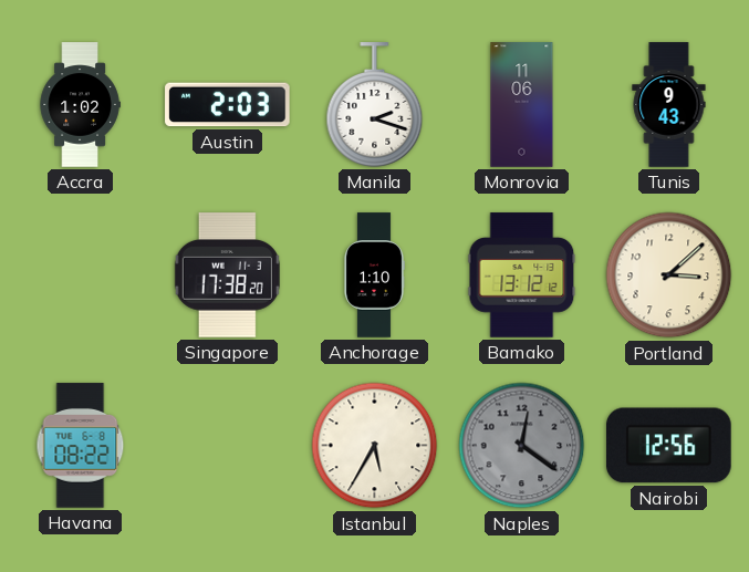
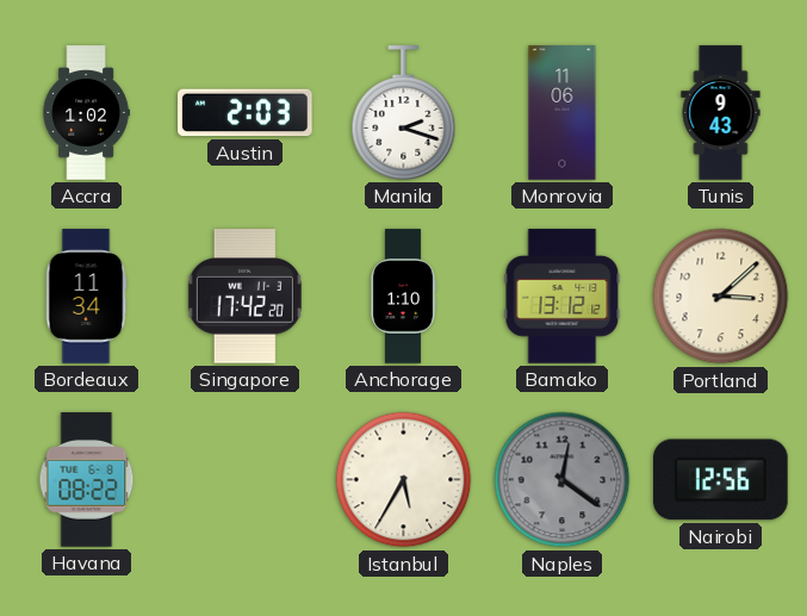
Bordeaux: none -> 11:34 (86, 297)
Singapore: 17:38 -> 17:42 (244, 297)
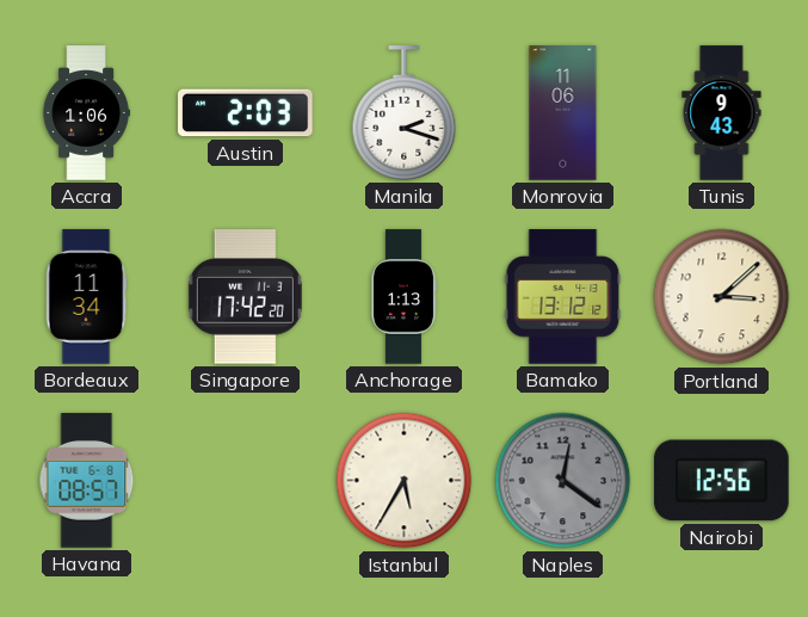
Accra: 1:02 -> 1:06 (86, 113)
Anchorage: 1:10 -> 1:13 (403, 297)
Havana: 08:22 -> 08:57 (87, 481)
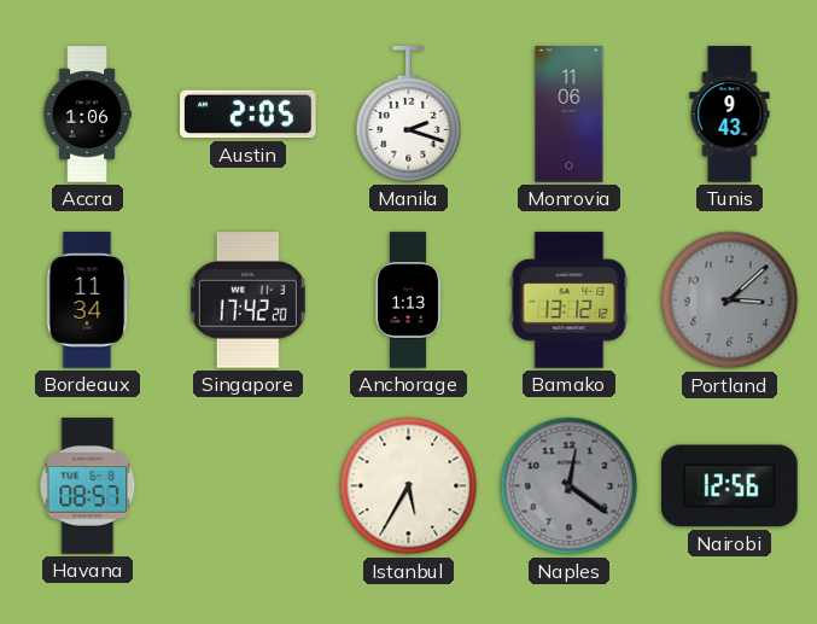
Austin: 2:03 -> 2:05 (249, 115)
Portland dial: cream -> grey (730, 301)
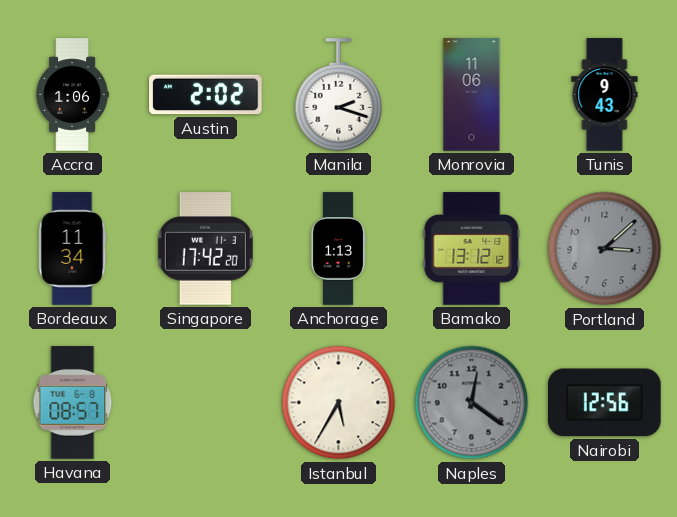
Austin: 2:05 -> 2:02 (206, 95)
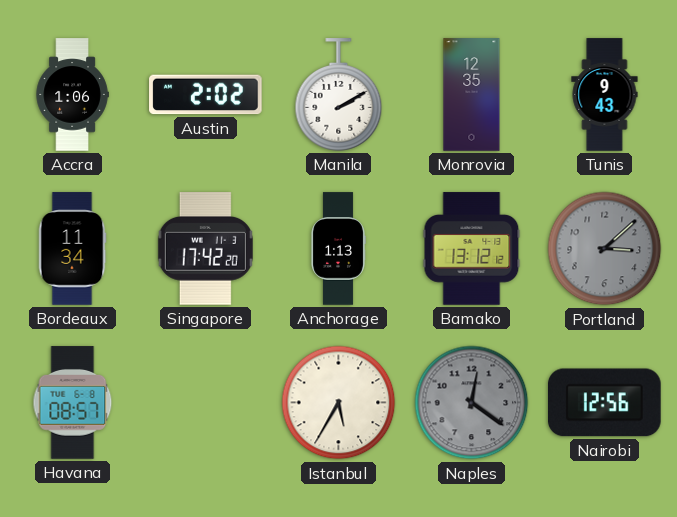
Manila: 2:18 -> 2:10 (339, 95)
Monrovia: 11:06 -> 12:35 (472, 95)
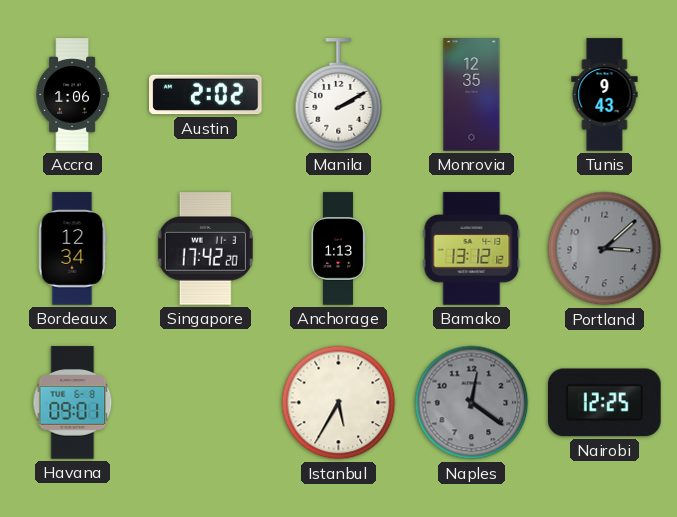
Bordeaux: 11:34 -> 12:34 (72, 249)
Havana: 08:57 -> 09:01 (73, 403)
Nairobi: 12:56 -> 12:25 (605, 403)
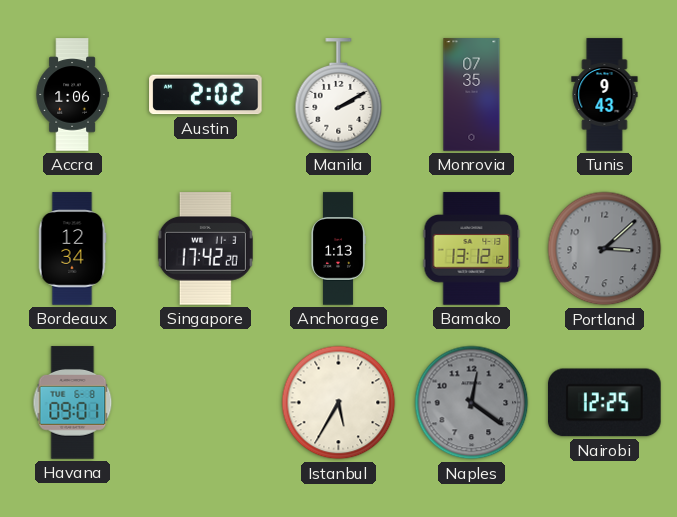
Monrovia: 12:35 -> 07:35 (472, 95)
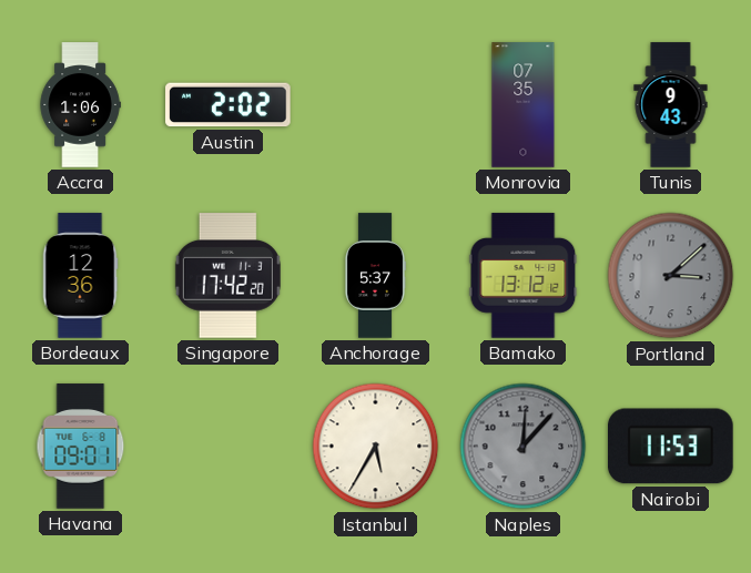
Manila: 2:10 -> none (339, 95)
Bordeaux: 12:34 -> 12:36 (80, 276)
Anchorage: 1:13 -> 5:37 (375, 276)
Naples: 12:21 -> 12:07 (524, 447)
Nairobi: 12:25 -> 11:53 (671, 447)
